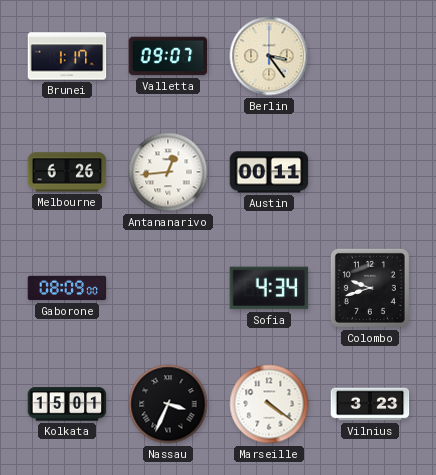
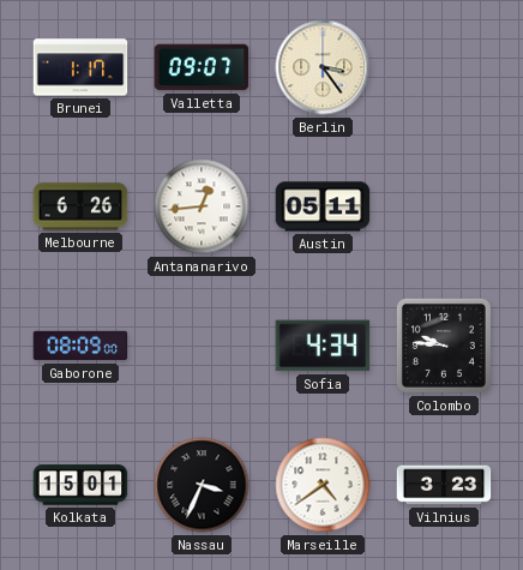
Austin: 00:11 -> 05:11 (323, 206)
Colombo: 9:42 -> 9:46 (444, 346)
Marseille: 4:21 -> 4:39 (323, 485)
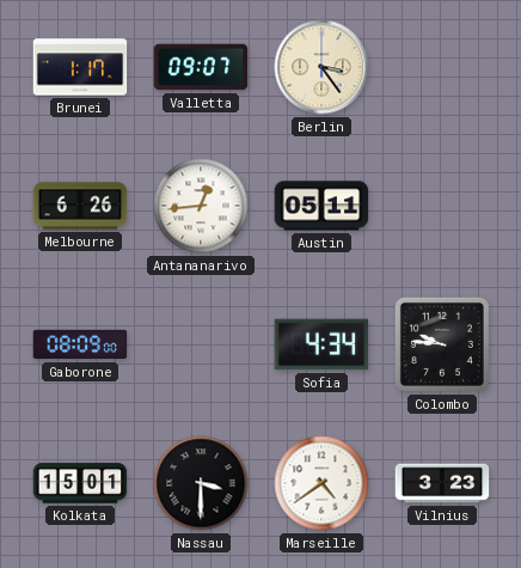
Nassau: 3:34 -> 3:30 (201, 483)
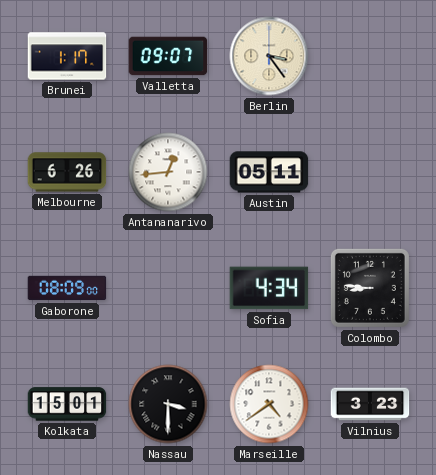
Colombo: 9:46 -> 8:46 (370, 288)
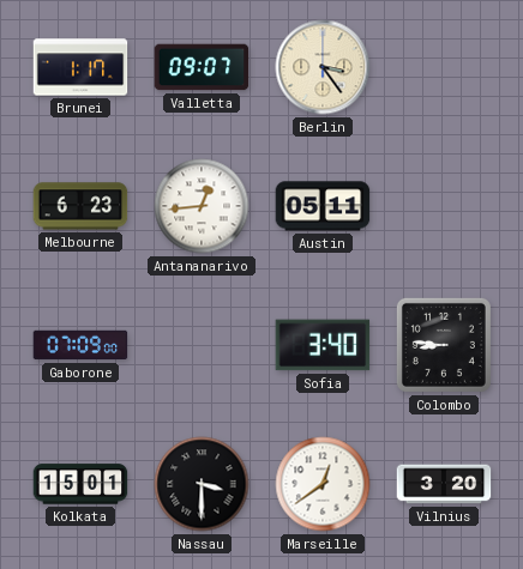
Melbourne: 6:26 -> 6:23 (80, 206)
Gaborone: 08:09 -> 07:09 (80, 345)
Sofia: 4:34 -> 3:40 (323, 345)
Marseille: 4:39 -> 12:39 (323, 484)
Vilnius: 3:23 -> 3:20 (444, 484)
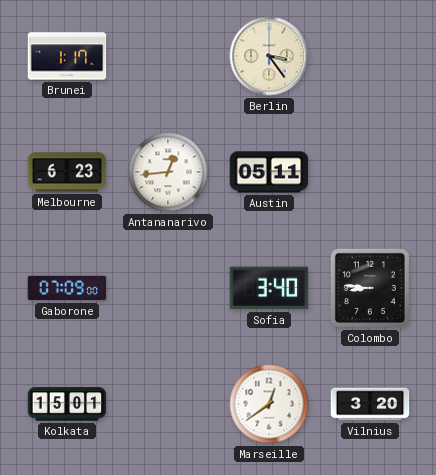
Valletta: 09:07 -> none (202, 67)
Nassau: 3:30 -> none (202, 484)
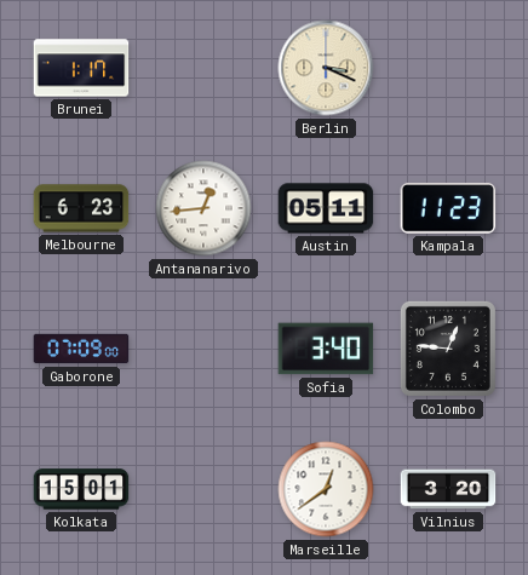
Berlin: 3:24 -> 3:19 (326, 68)
Kampala: none -> 11:23 (448, 208)
Colombo: 8:46 -> 12:46 (448, 349)
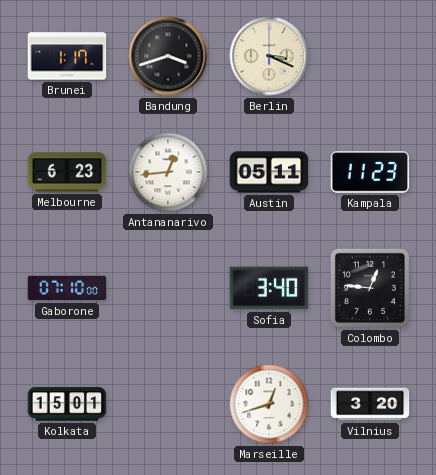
Bandung: none -> 3:42 (168, 56)
Gaborone: 07:09 -> 07:10 (67, 288)
Marseille: 12:39 -> 12:42 (269, 404)
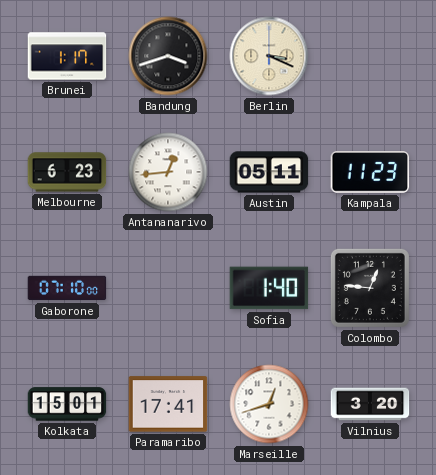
Sofia: 3:40 -> 1:40 (269, 288)
Paramaribo: none -> 17:41 (168, 404)
